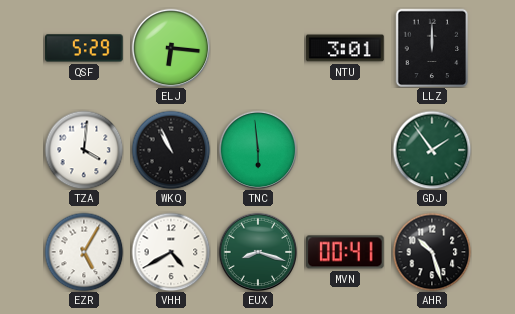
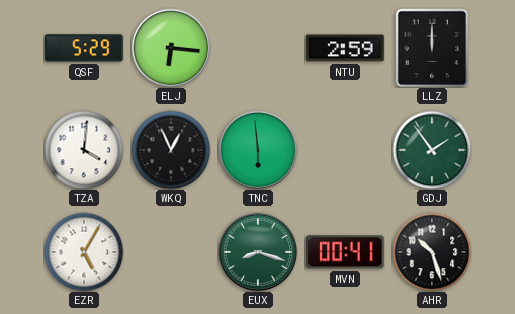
NTU: 3:01 -> 2:59 (345, 48)
WKQ: 10:56 -> 12:56 (171, 150)
VHH: 4:40 -> none (171, 252)
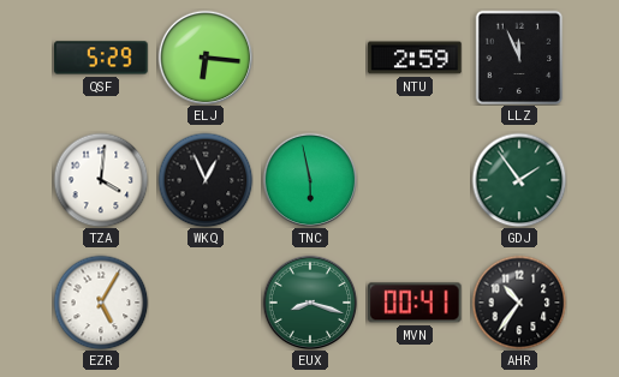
LLZ: 12:00 -> 11:56 (519, 58)
TNC: 5:59 -> 5:58 (310, 180)
AHR: 10:27 -> 10:36 (519, 303)
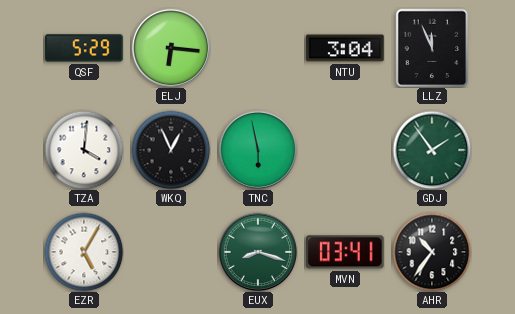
NTU: 2:59 -> 3:04 (345, 48)
MVN: 00:41 -> 03:41 (346, 252)
